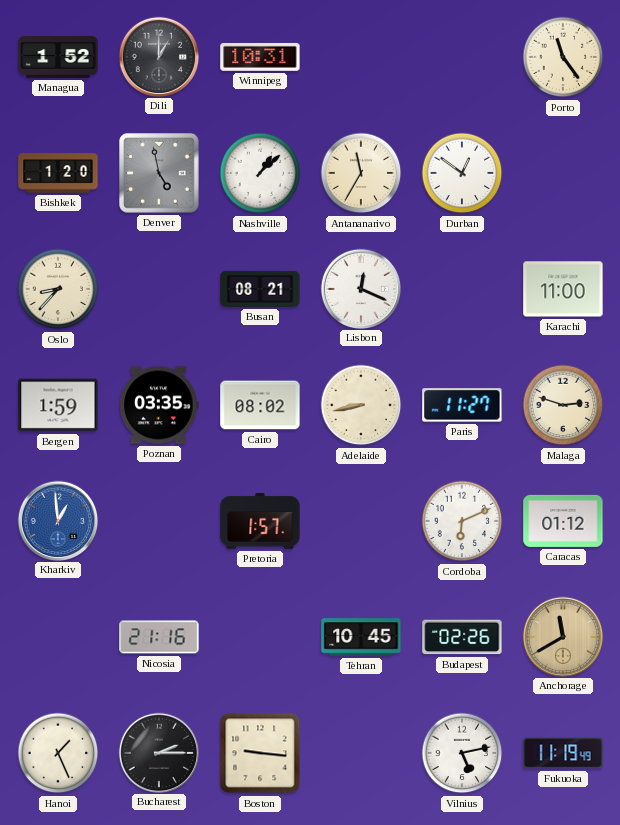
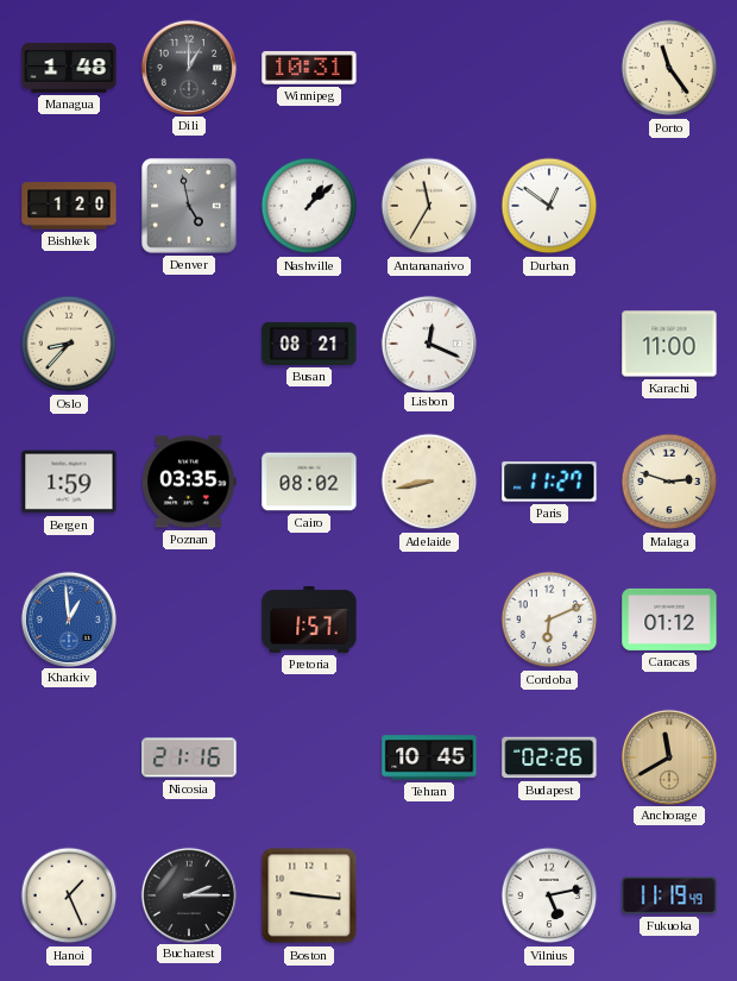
Managua: 1:52 -> 1:48 (69, 68)
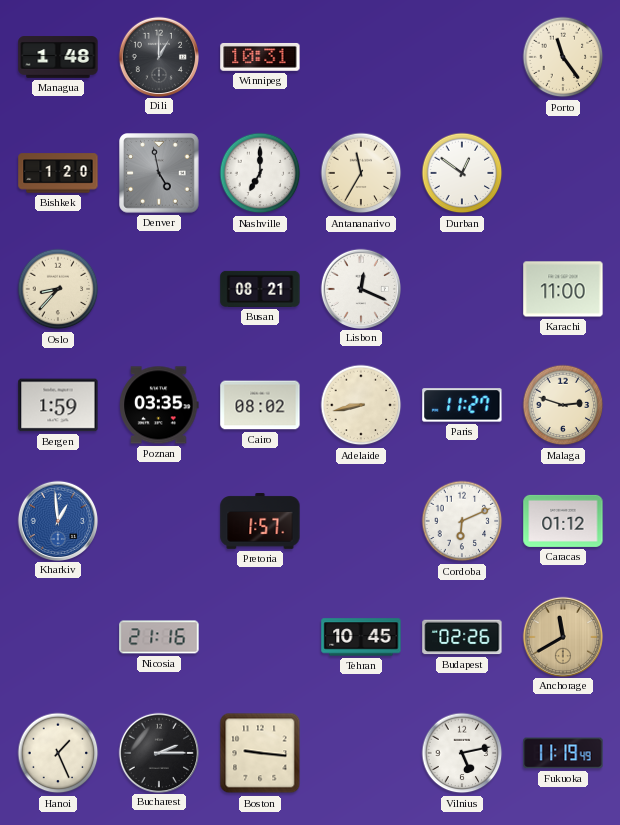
Nashville: 1:08 -> 7:00 (260, 173)
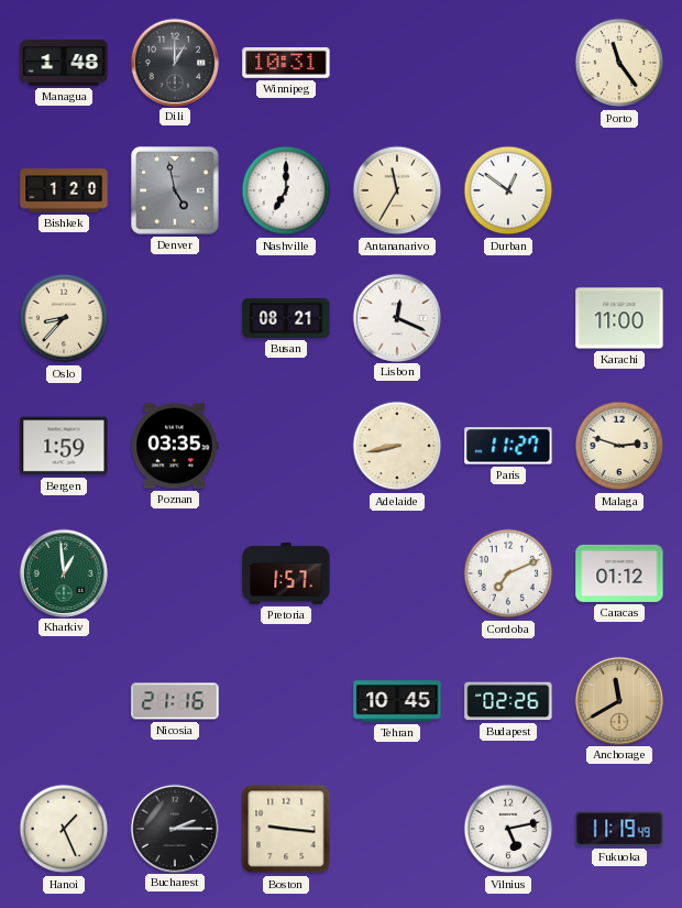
Cairo: 08:02 -> none (260, 405)
Kharkiv dial: blue -> green (63, 572)
Cordoba: 6:11 -> 7:11 (508, 573)
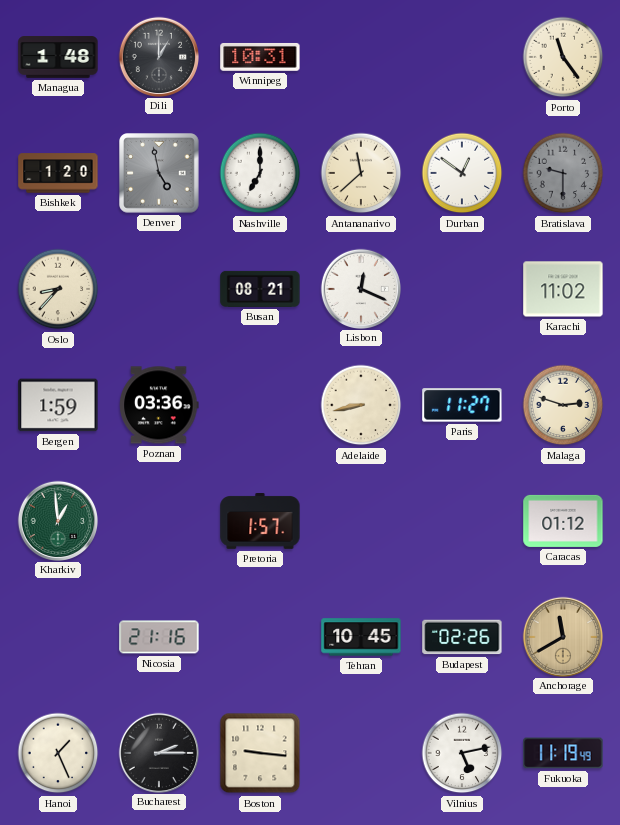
Antananarivo: 11:35 -> 11:38 (361, 173)
Bratislava: none -> 9:30 (563, 173)
Karachi: 11:00 -> 11:02 (563, 289)
Poznan: 03:35 -> 03:36 (159, 405)
Cordoba: 7:11 -> none (508, 573)
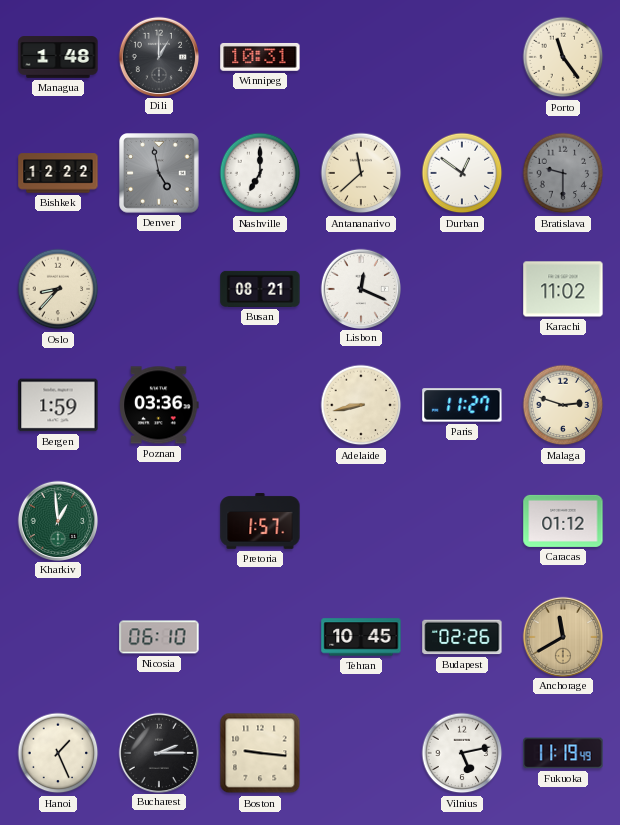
Bishkek: 1:20 -> 12:22 (58, 173)
Nicosia: 21:16 -> 06:10 (159, 637)
